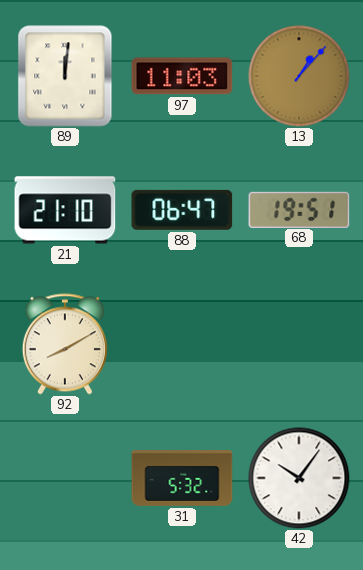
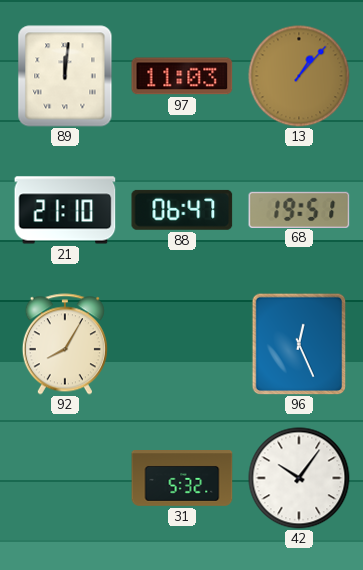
92: 8:10 -> 8:05 (65, 344)
96: none -> 12:26 (299, 344)
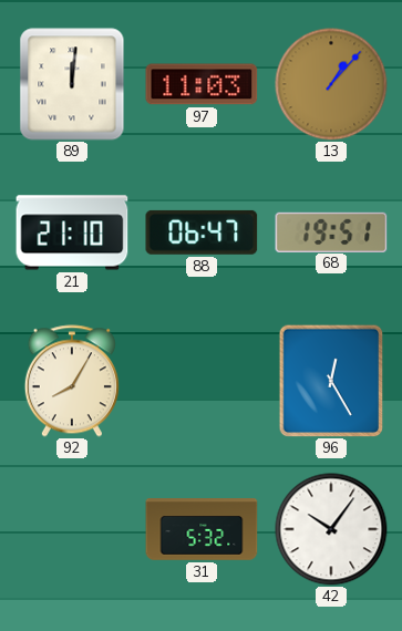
96: 12:26 -> 12:25 (331, 381)
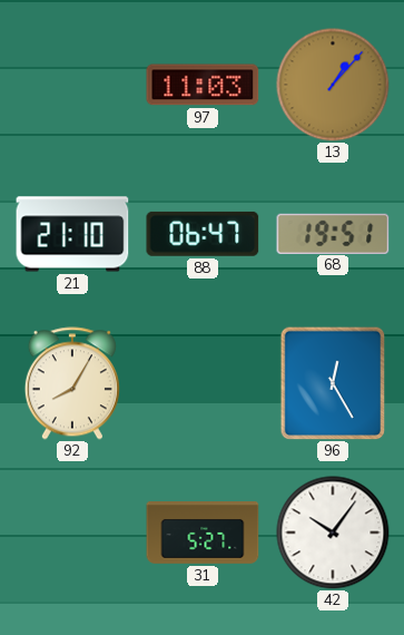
89: 12:01 -> none (72, 84)
31: 5:32 -> 5:27 (203, 534)
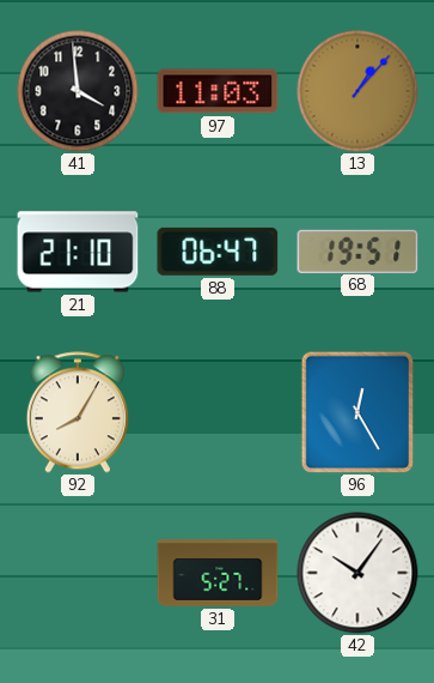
41: none -> 3:59 (78, 91)
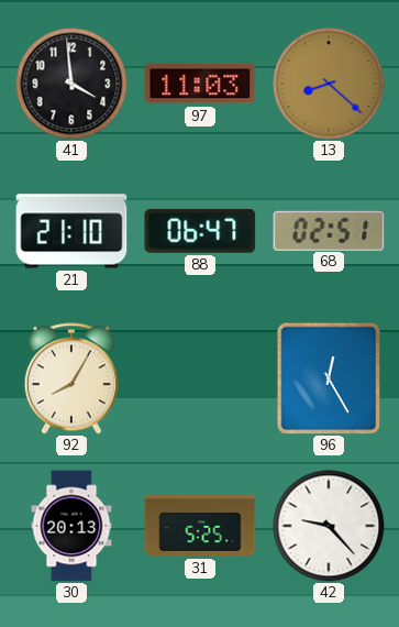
13: 1:07 -> 8:22 (329, 84)
68: 19:51 -> 02:51 (329, 230)
30: none -> 20:13 (71, 526)
31: 5:27 -> 5:25 (200, 527)
42: 10:06 -> 9:23 (329, 526)
